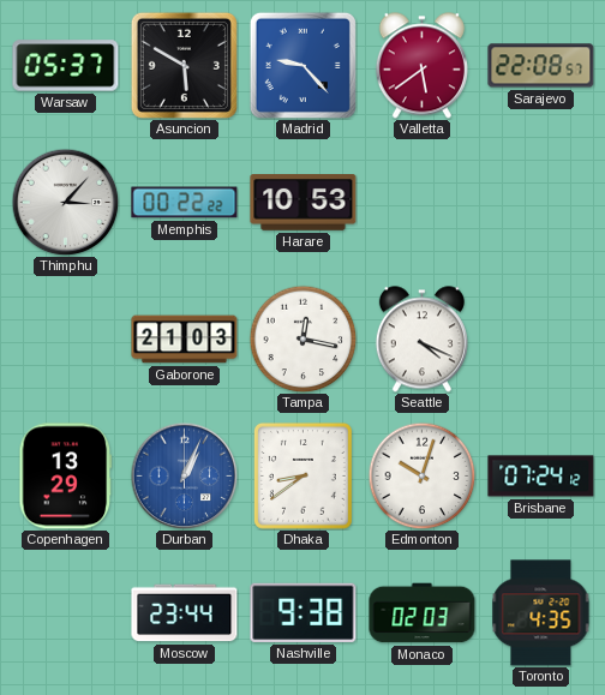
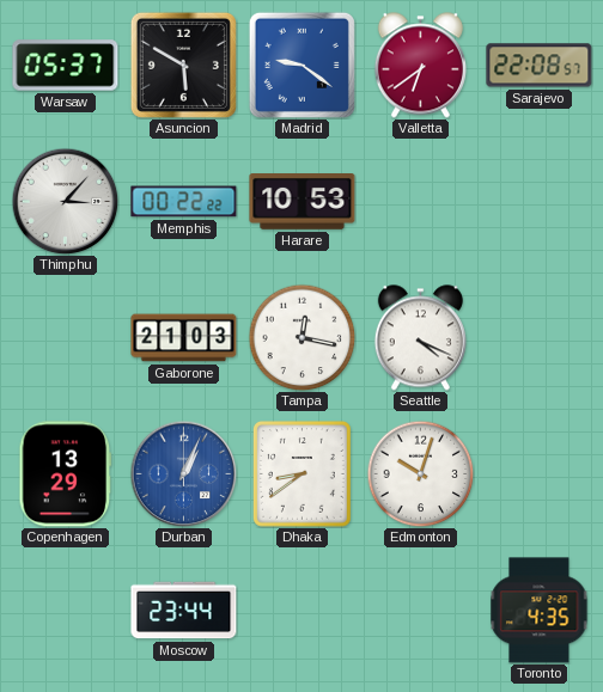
Madrid: 9:23 -> 9:21 (301, 65)
Valletta: 5:39 -> 6:39 (420, 66)
Brisbane: 07:24 -> none (541, 477)
Nashville: 9:38 -> none (304, 612)
Monaco: 02:03 -> none (423, 613)
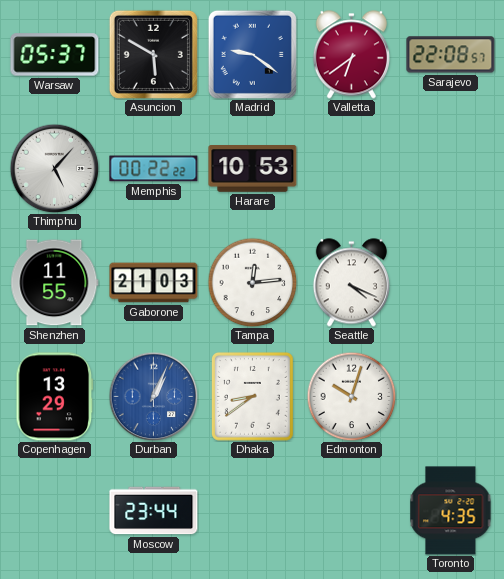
Thimphu: 3:07 -> 5:07 (54, 168)
Shenzhen: none -> 11:55 (55, 283)
Tampa: 12:17 -> 12:14 (252, 282)
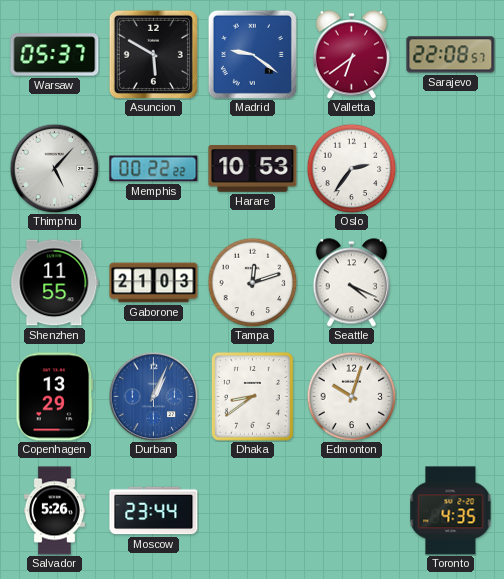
Oslo: none -> 2:36 (351, 168)
Tampa: 12:14 -> 12:12 (252, 282)
Salvador: none -> 5:26 (54, 511)
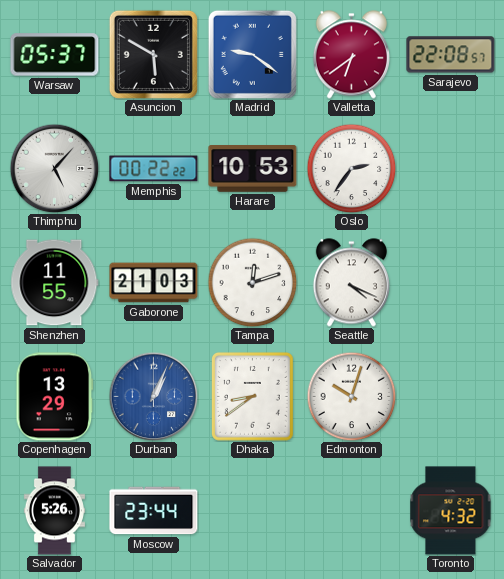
Toronto: 4:35 -> 4:32 (451, 511)
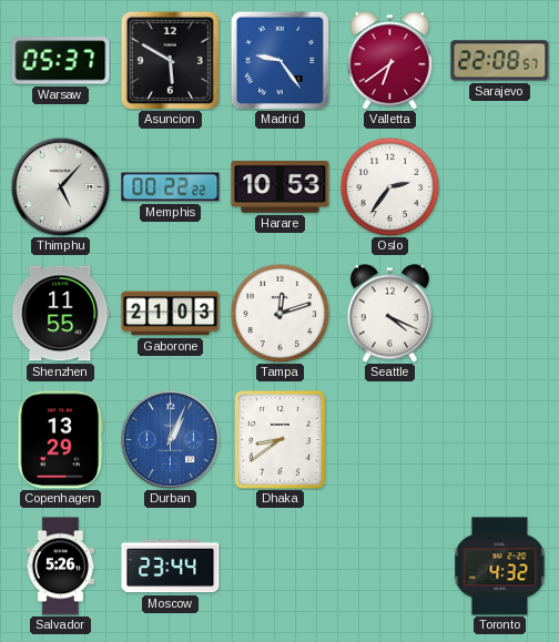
Madrid: 9:21 -> 9:24 (279, 60)
Edmonton: 10:03 -> none (351, 396)
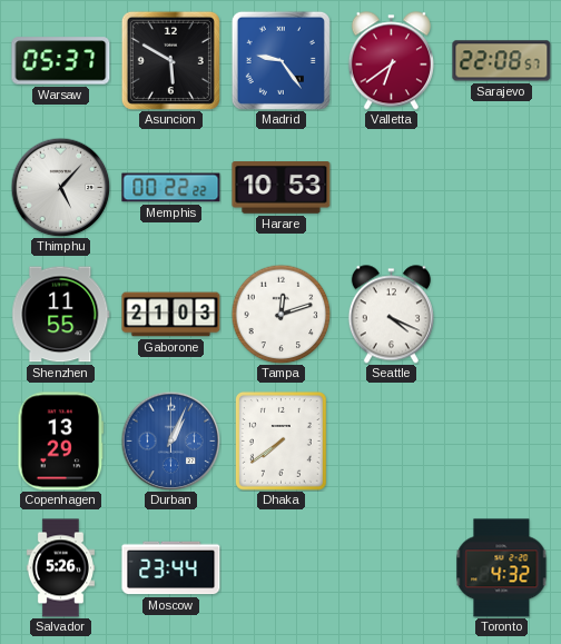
Oslo: 2:36 -> none (389, 186)
Dhaka: 8:39 -> 7:39 (280, 442)
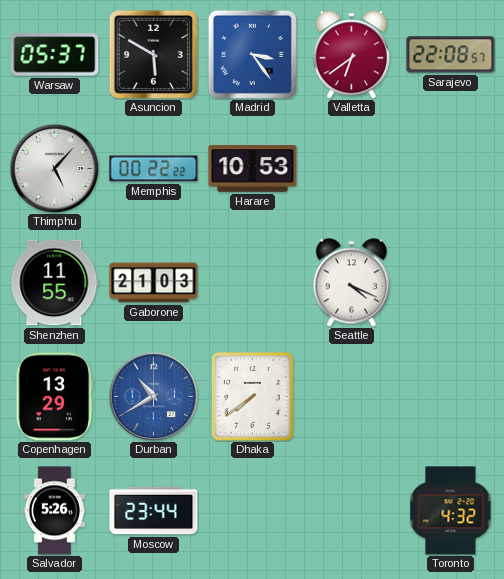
Madrid: 9:24 -> 3:24 (252, 54)
Tampa: 12:12 -> none (280, 314)
Durban: 1:04 -> 10:40 (153, 396)
